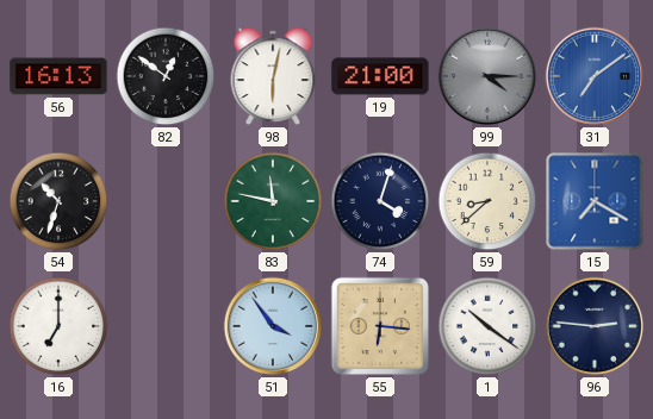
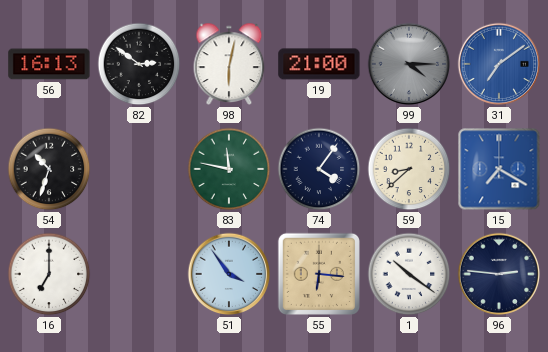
82: 12:51 -> 2:51 (139, 64)
74: 4:03 -> 4:06 (319, 169)
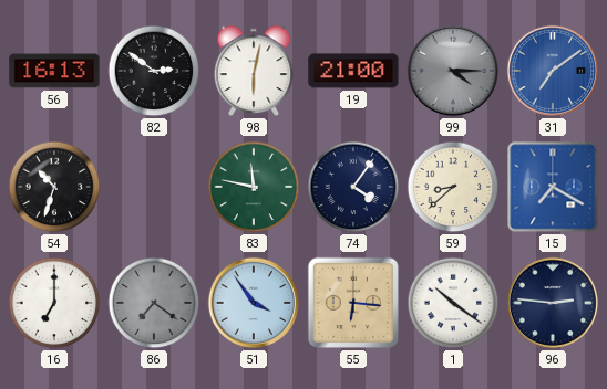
86: none -> 7:21 (154, 303)
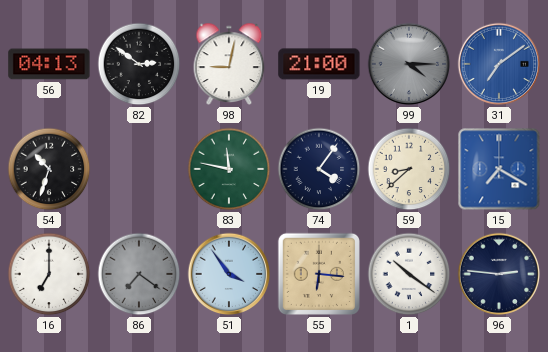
56: 16:13 -> 04:13 (49, 64)
98: 6:02 -> 9:02 (229, 64)
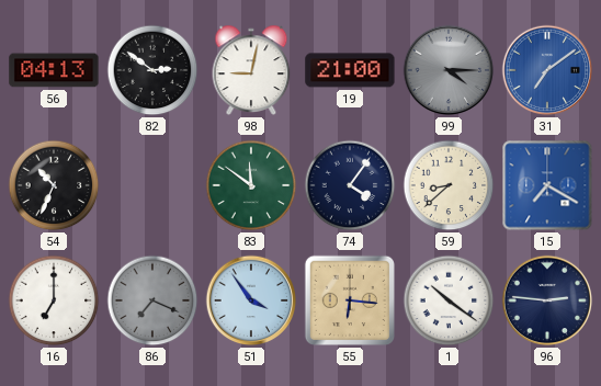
54: 10:33 -> 10:34 (54, 185)
83: 11:47 -> 11:51 (251, 185)
86: 7:21 -> 7:19 (152, 300)
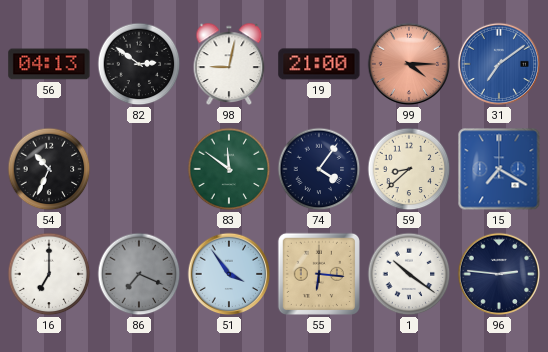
99 dial: grey -> salmon (409, 64)
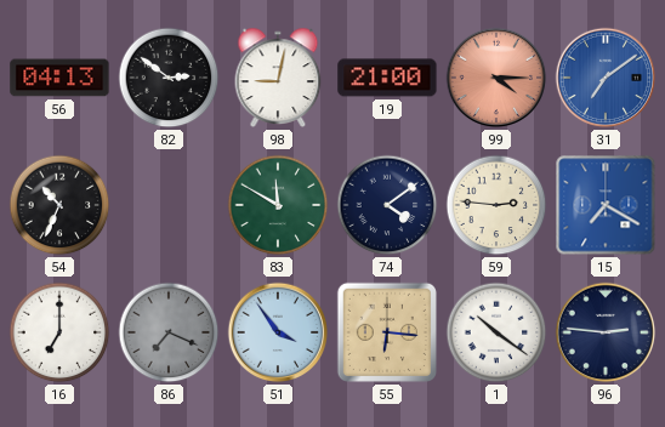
83: 11:51 -> 11:50 (278, 205)
74: 4:06 -> 4:09 (387, 205)
59: 8:38 -> 2:46 (496, 205)
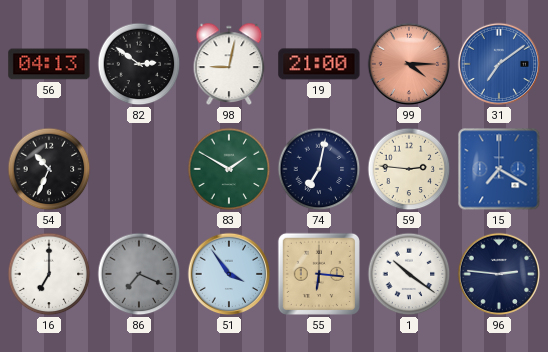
83: 11:50 -> 1:50 (229, 169)
74: 4:09 -> 7:02 (319, 169)
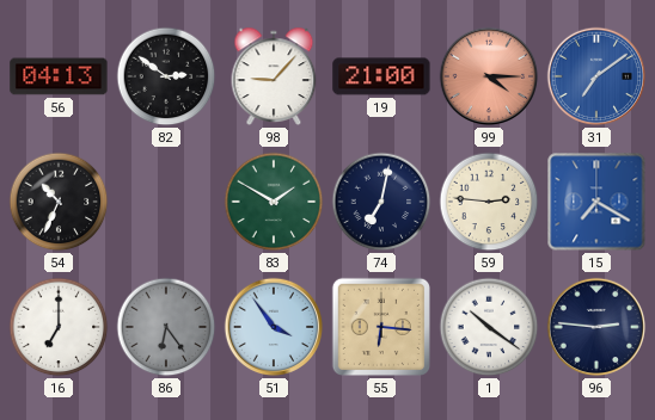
98: 9:02 -> 9:07 (274, 76)
86: 7:19 -> 6:24 (166, 327)
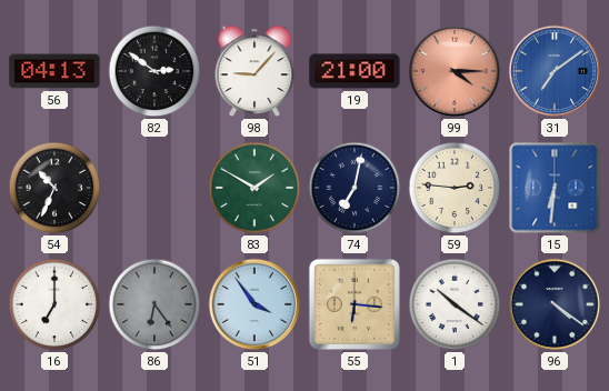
15: 7:20 -> 6:31 (555, 188)
96: 2:46 -> 4:21 (555, 304)
